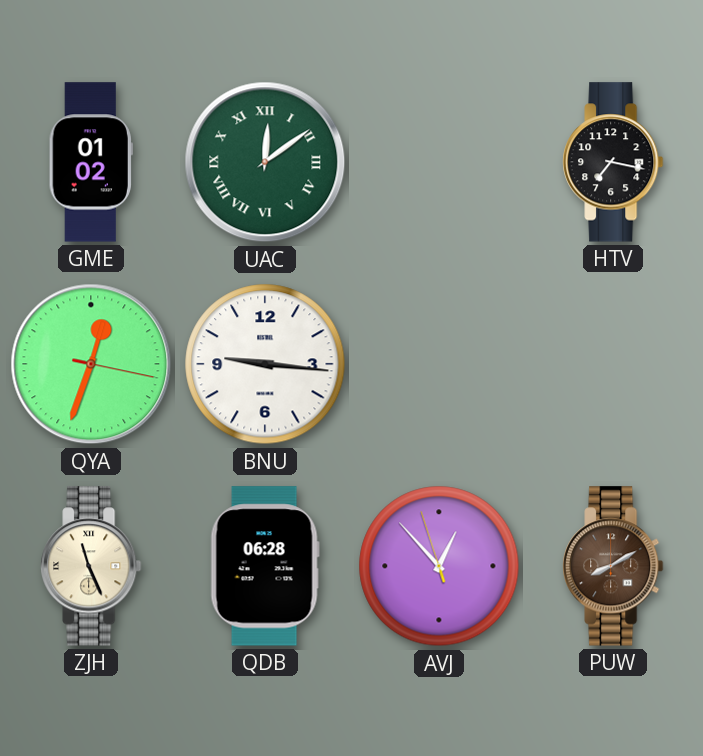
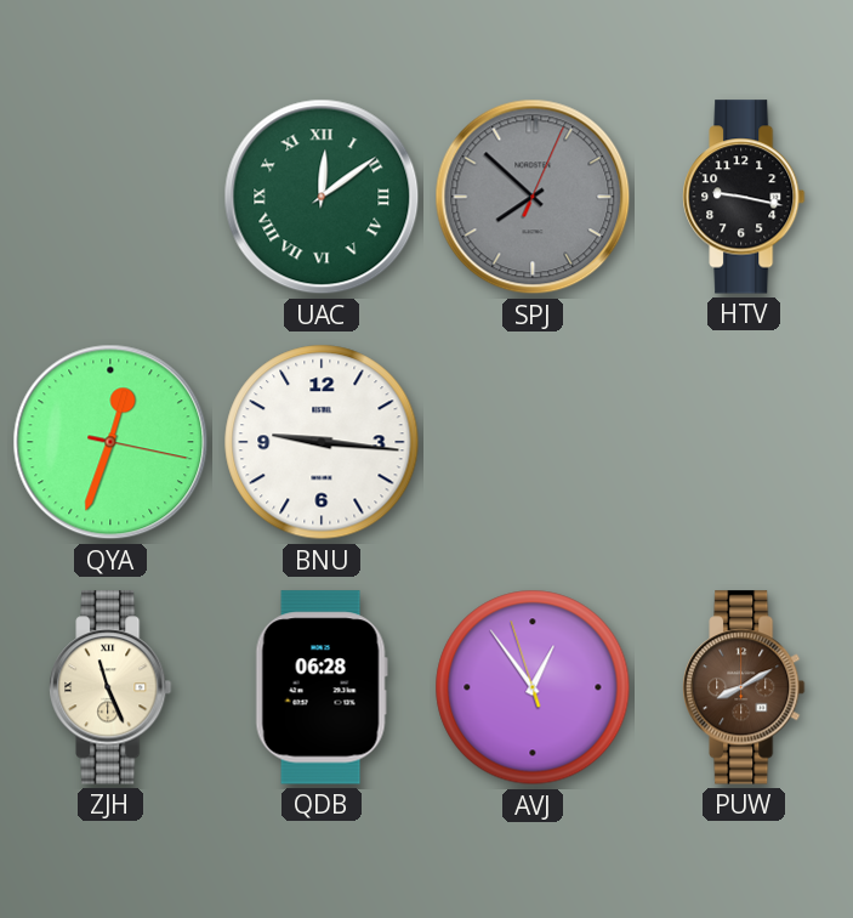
GME: 01:02 -> none (91, 162)
SPJ: none -> 7:52 (533, 197)
HTV: 7:17 -> 9:17 (744, 197)
AVJ: 12:52 -> 12:53 (533, 687)
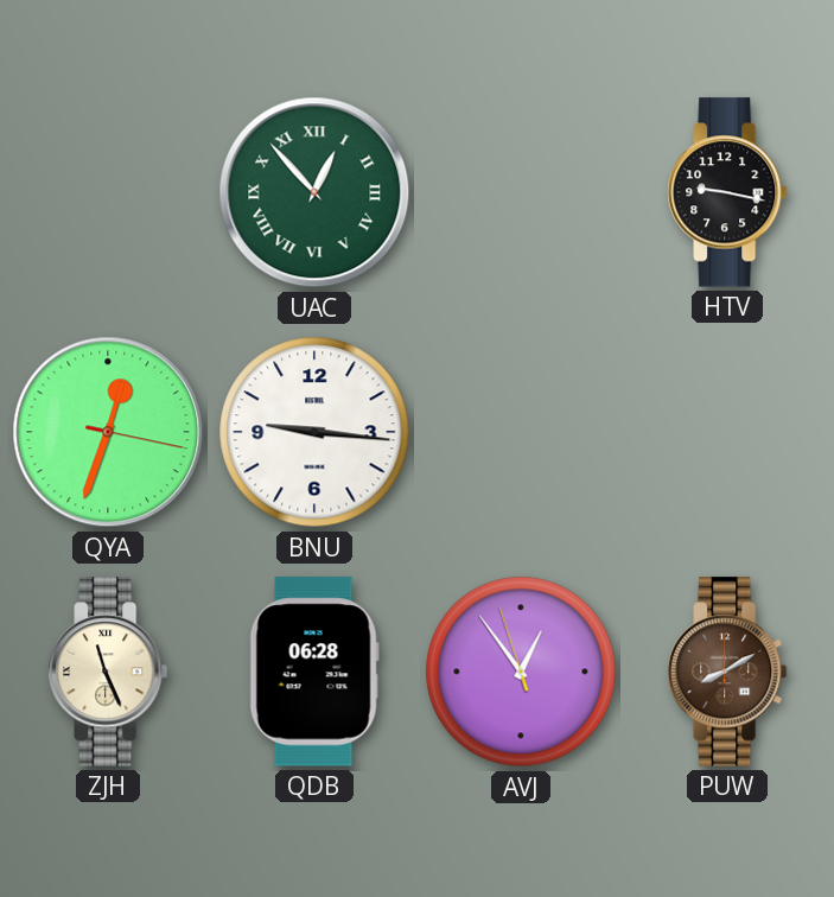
UAC: 12:09 -> 12:53 (314, 192)
SPJ: 7:52 -> none (533, 197)
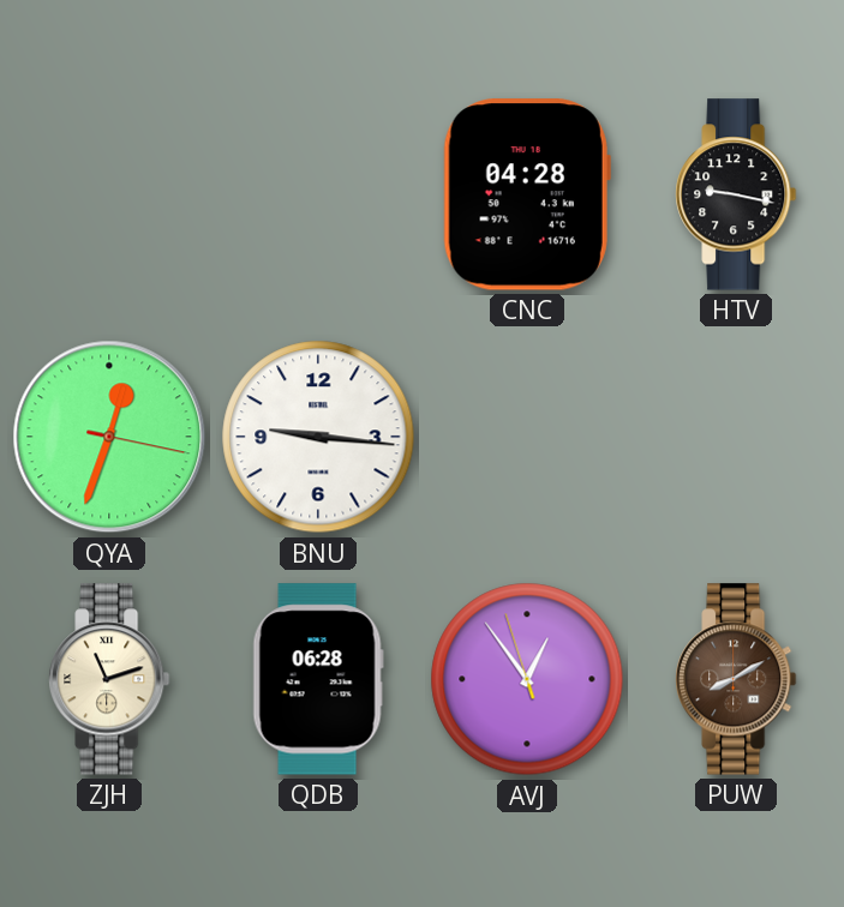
UAC: 12:53 -> none (314, 192)
CNC: none -> 04:28 (527, 194)
ZJH: 11:26 -> 11:12 (109, 679)
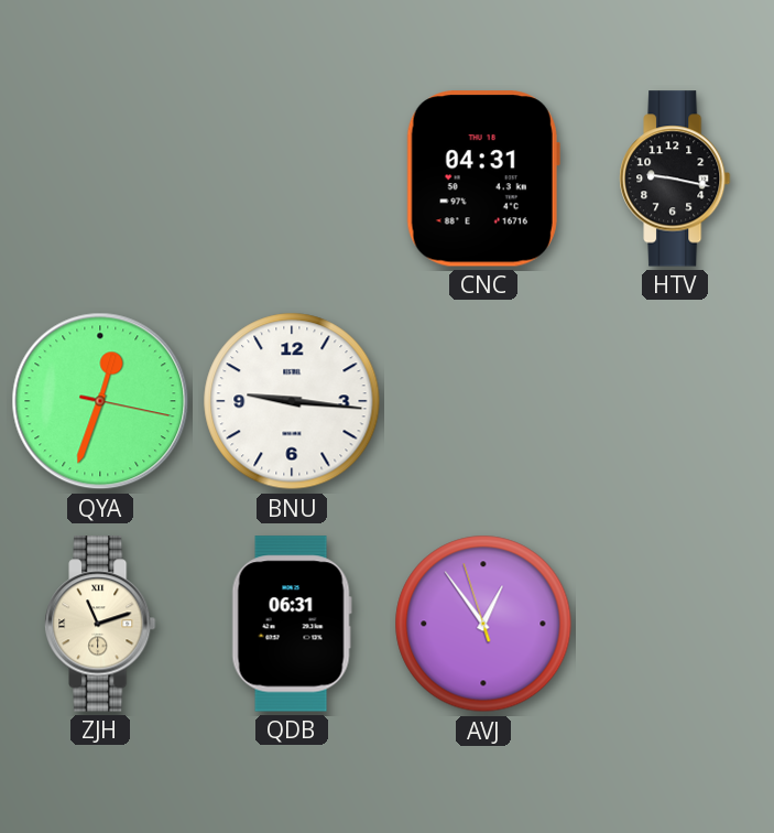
CNC: 04:28 -> 04:31 (483, 178)
QDB: 06:28 -> 06:31 (292, 624)
PUW: 8:10 -> none (736, 679)
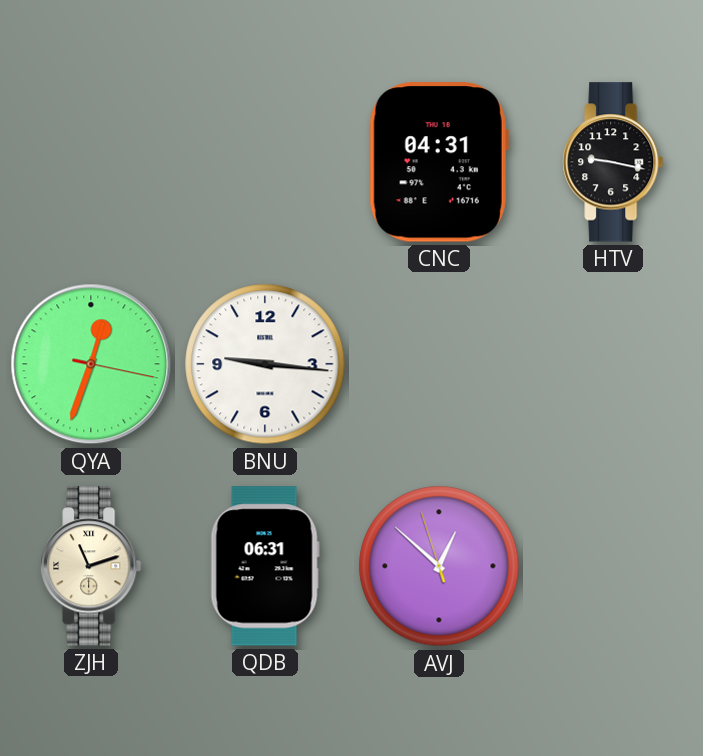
AVJ: 12:53 -> 12:51 (439, 566)
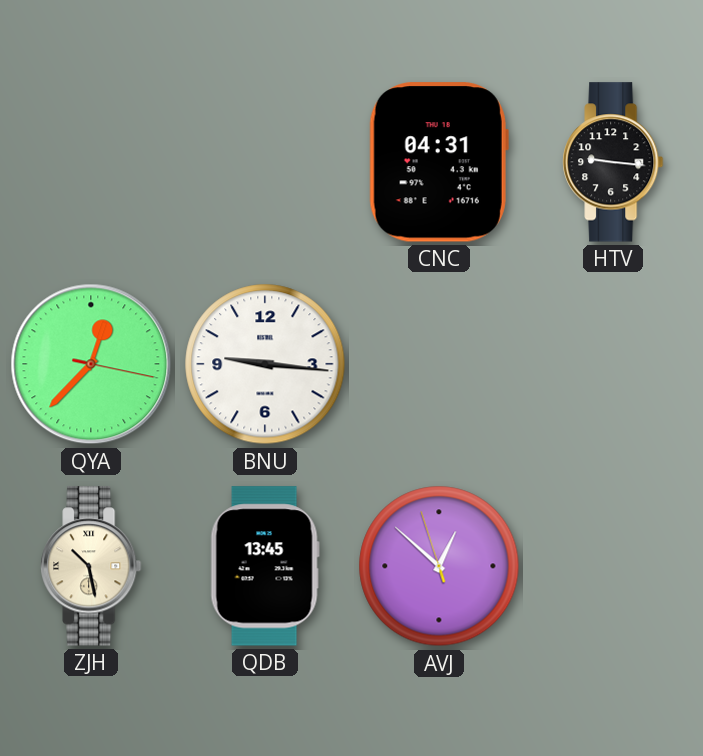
HTV: 9:17 -> 9:16 (613, 162)
QYA: 12:33 -> 12:37 (91, 364)
ZJH: 11:12 -> 10:28 (91, 566)
QDB: 06:31 -> 13:45 (265, 566)
